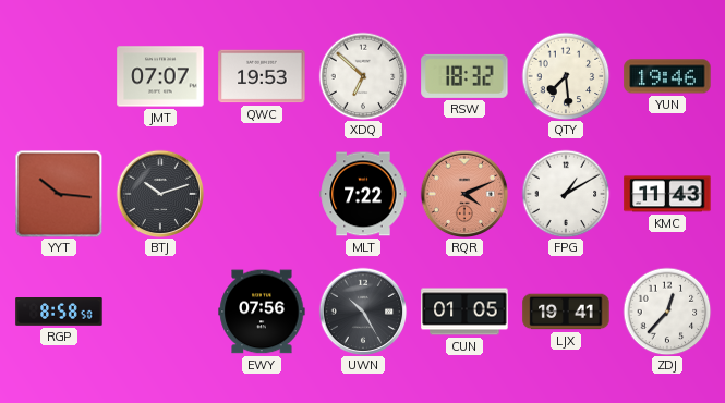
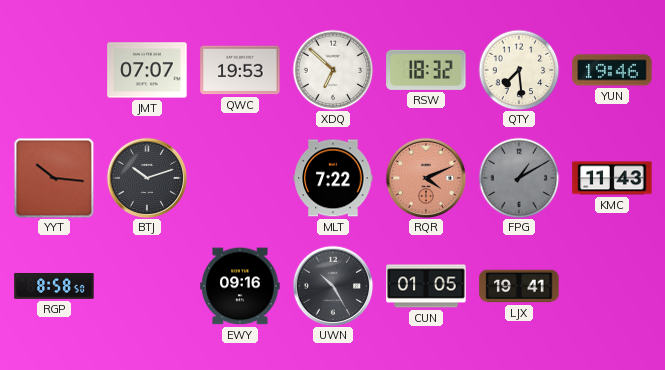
FPG dial: white -> grey (519, 178)
EWY: 07:56 -> 09:16 (240, 286)
ZDJ: 12:37 -> none (667, 312)
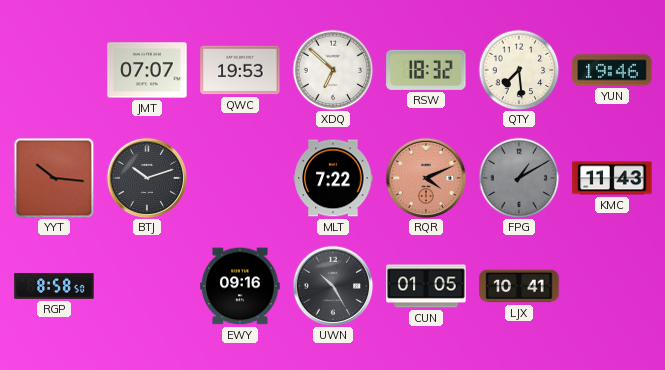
LJX: 19:41 -> 10:41 (519, 286)
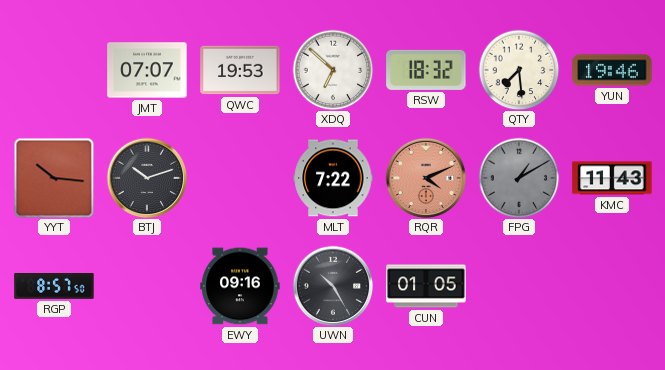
RGP: 8:58 -> 8:57 (54, 287)
LJX: 10:41 -> none (519, 286)
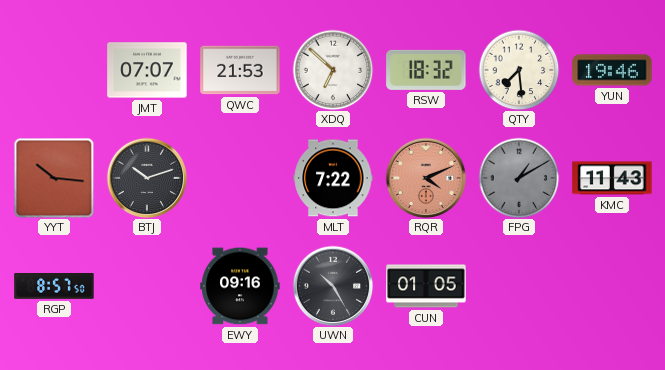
QWC: 19:53 -> 21:53 (240, 70)
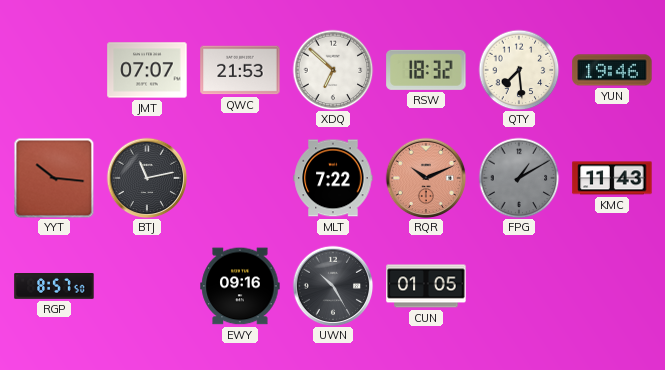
BTJ: 10:12 -> 11:13 (147, 178)
RQR: 4:11 -> 10:11 (426, 178)
